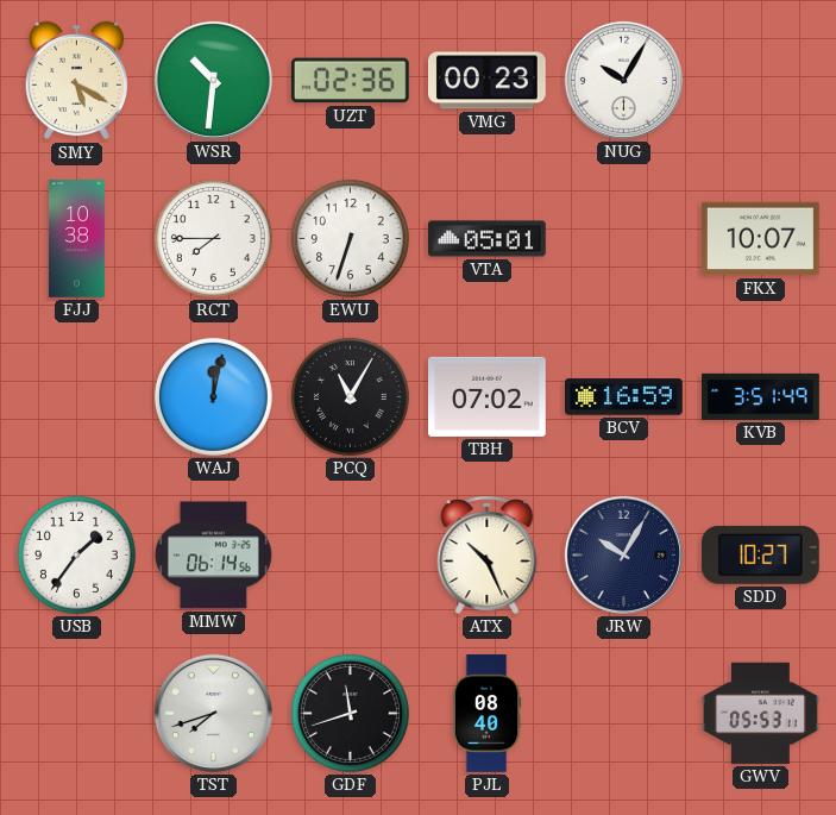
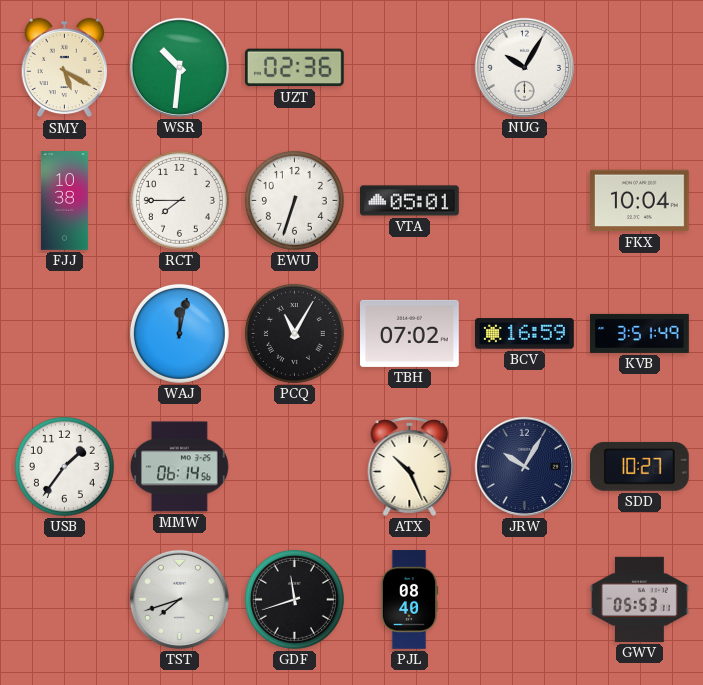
VMG: 00:23 -> none (488, 81)
FKX: 10:07 -> 10:04 (640, 201)
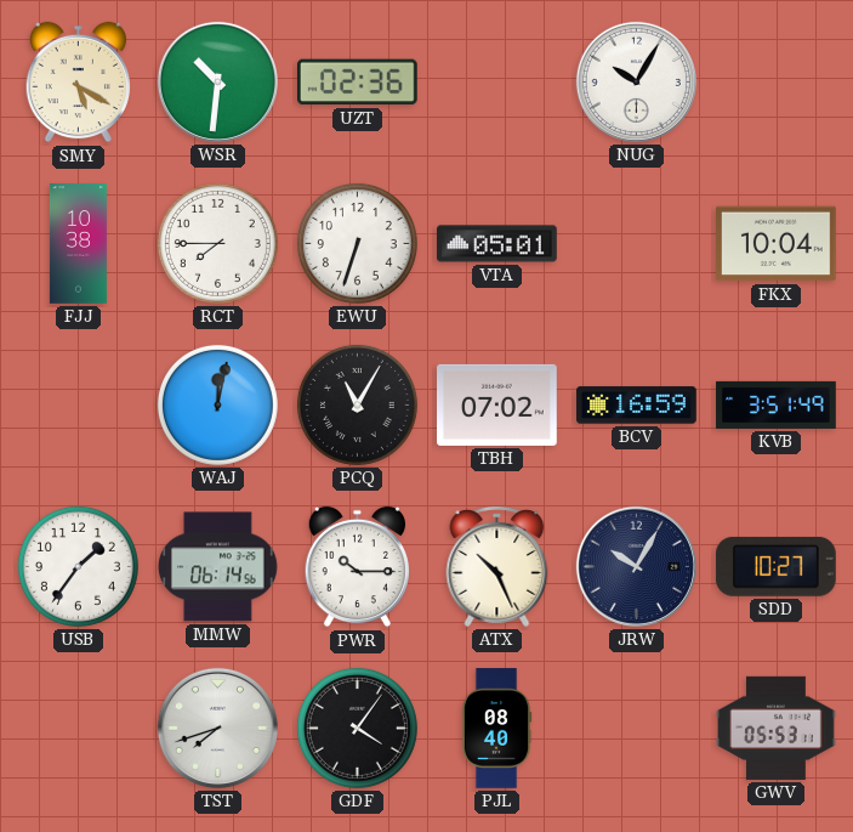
PWR: none -> 10:15 (357, 567)
GDF: 11:42 -> 4:06 (357, 728)
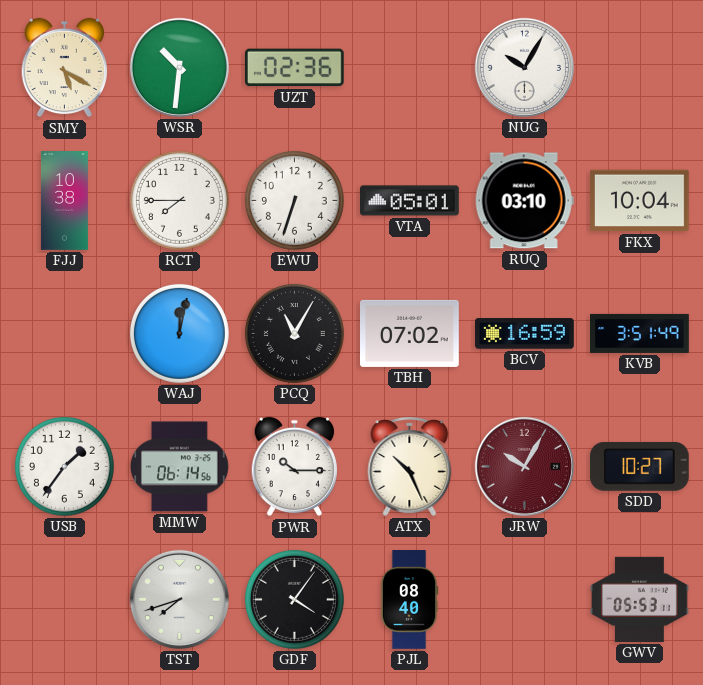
RUQ: none -> 03:10 (524, 201)
JRW dial: navy -> burgundy (524, 466)
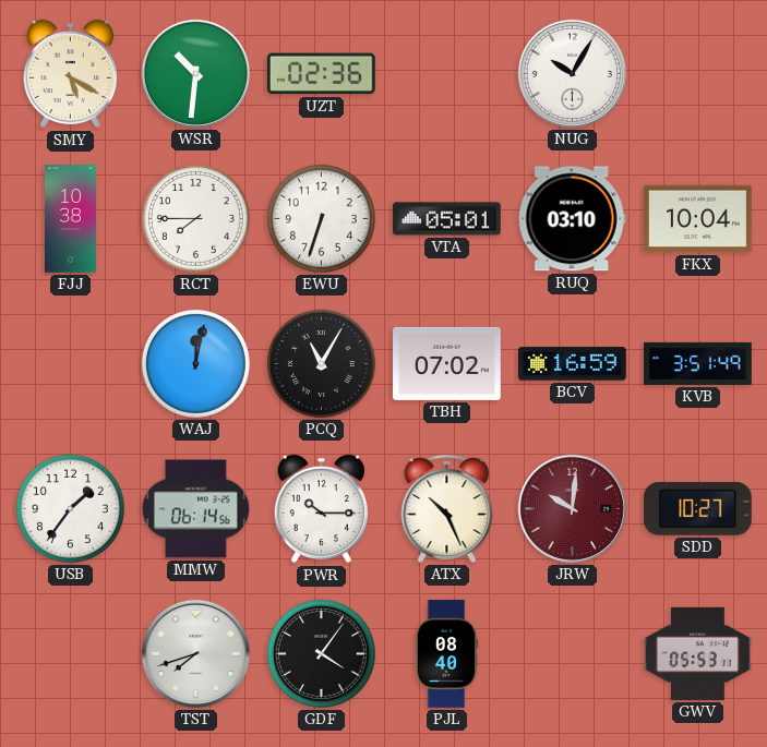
JRW: 10:05 -> 10:01 (572, 508)
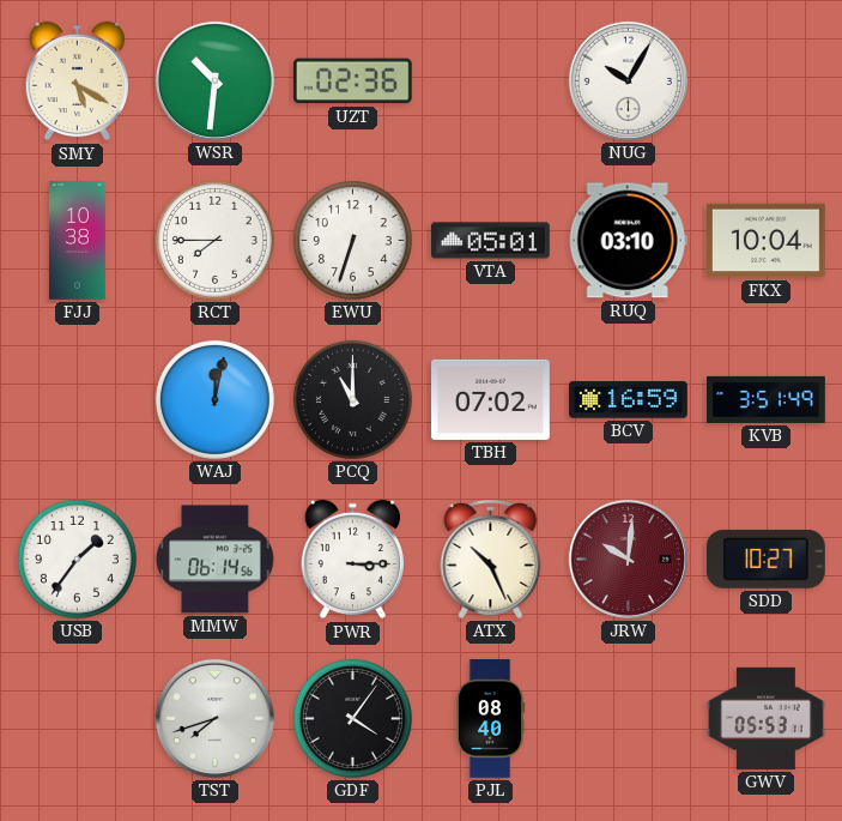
PCQ: 11:05 -> 11:00 (352, 399)
PWR: 10:15 -> 3:15 (352, 560)
